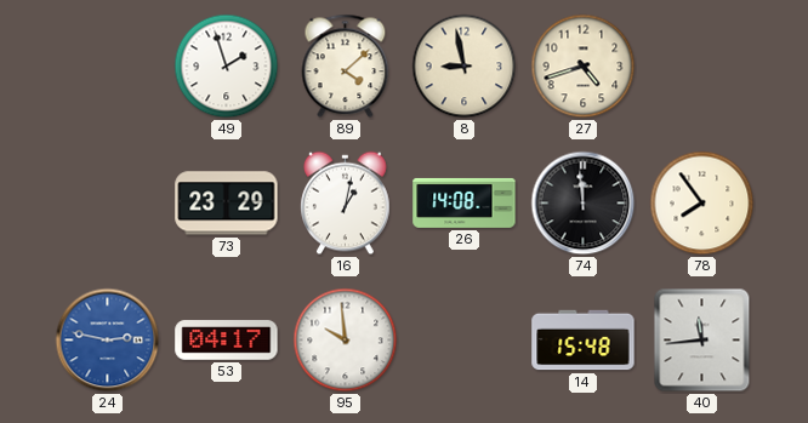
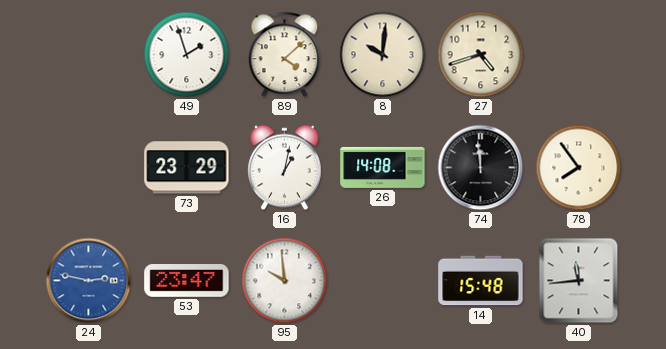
8: 8:58 -> 10:01 (383, 55)
53: 04:17 -> 23:47 (187, 281)
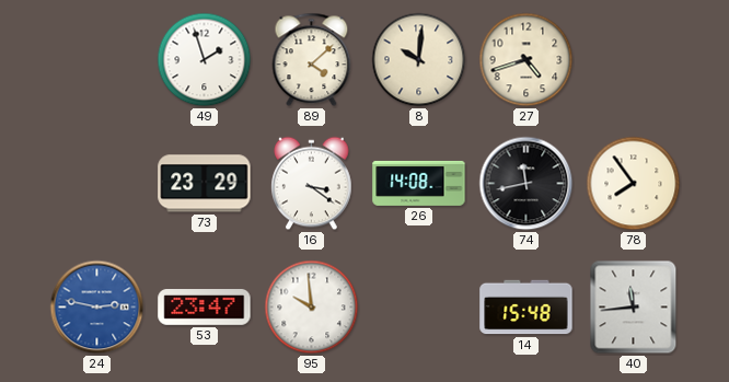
16: 1:02 -> 3:21 (312, 184)
74: 11:59 -> 11:43 (526, 184)
